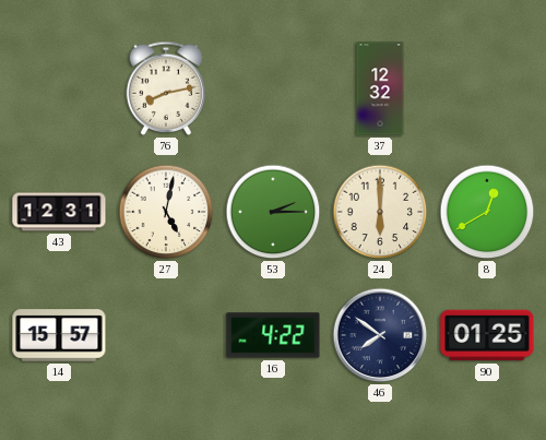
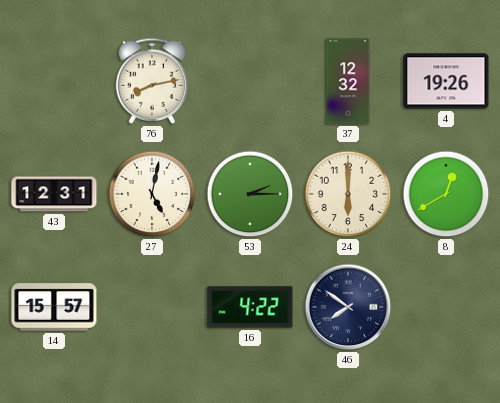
4: none -> 19:26 (446, 81)
90: 01:25 -> none (487, 335)
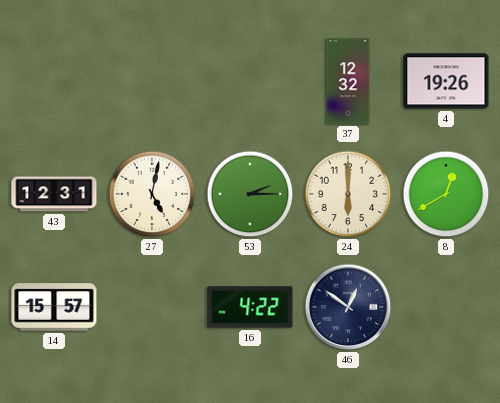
76: 8:13 -> none (152, 81)
46: 7:51 -> 12:51 (348, 307)
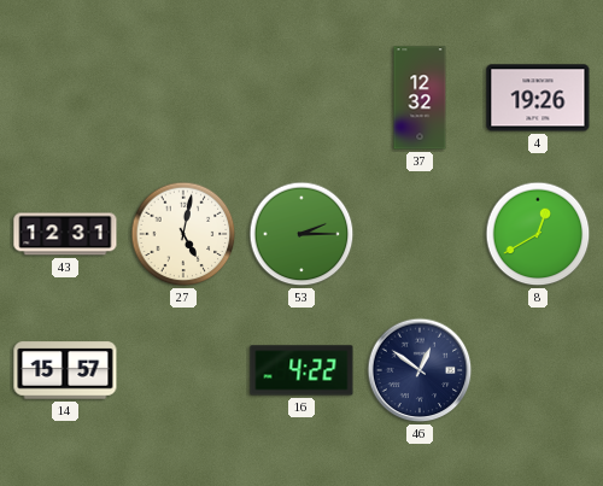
24: 6:00 -> none (348, 194)
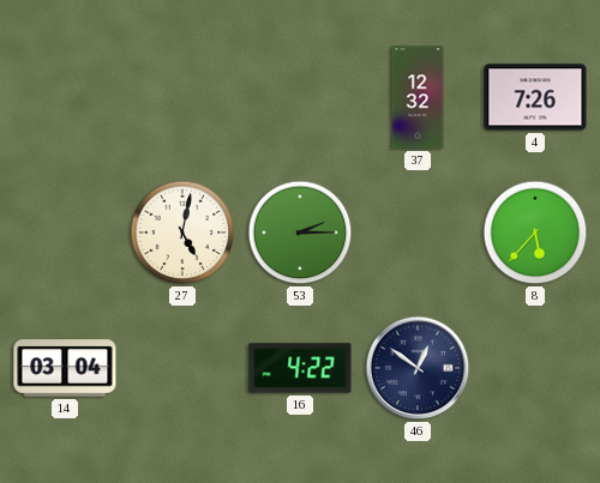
4: 19:26 -> 7:26 (535, 97)
43: 12:31 -> none (65, 234)
8: 12:40 -> 5:37 (535, 233)
14: 15:57 -> 03:04 (65, 368)
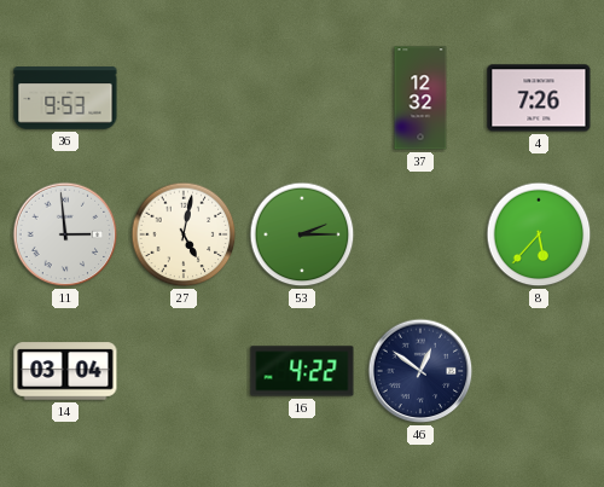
36: none -> 9:53 (65, 98)
11: none -> 2:59 (65, 234)
